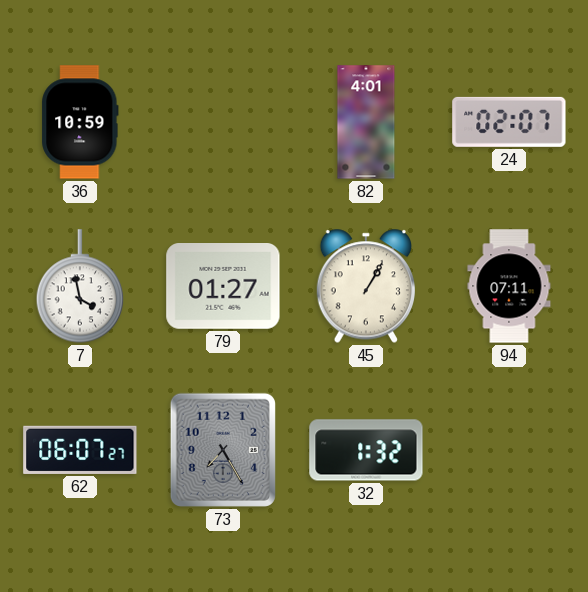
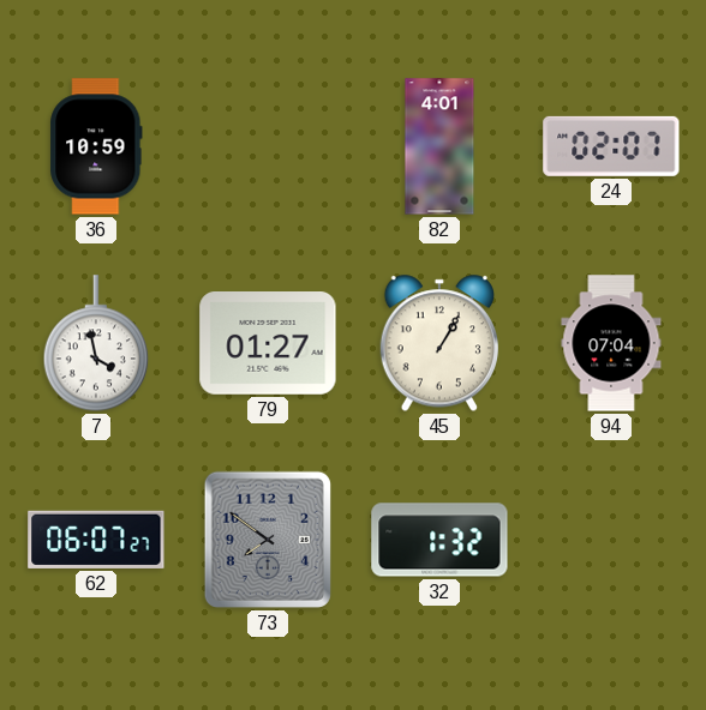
94: 07:11 -> 07:04 (611, 343)
73: 7:25 -> 7:51 (268, 540)
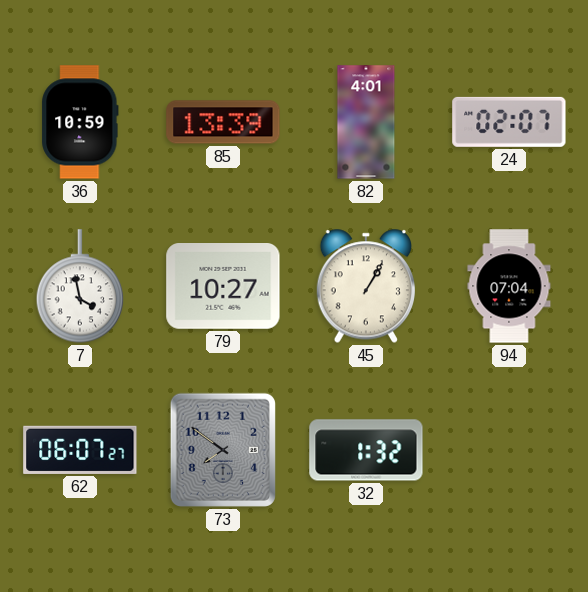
85: none -> 13:39 (223, 122)
79: 01:27 -> 10:27 (223, 287)
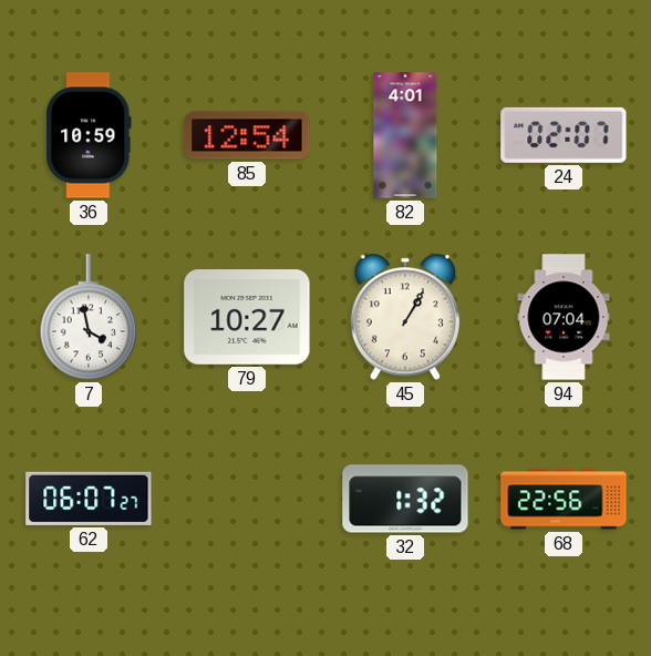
85: 13:39 -> 12:54 (247, 135)
73: 7:51 -> none (223, 450)
68: none -> 22:56 (564, 499)
